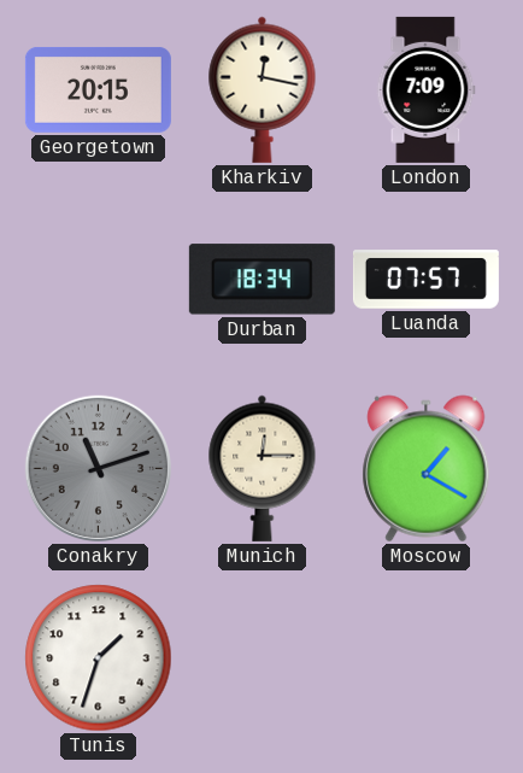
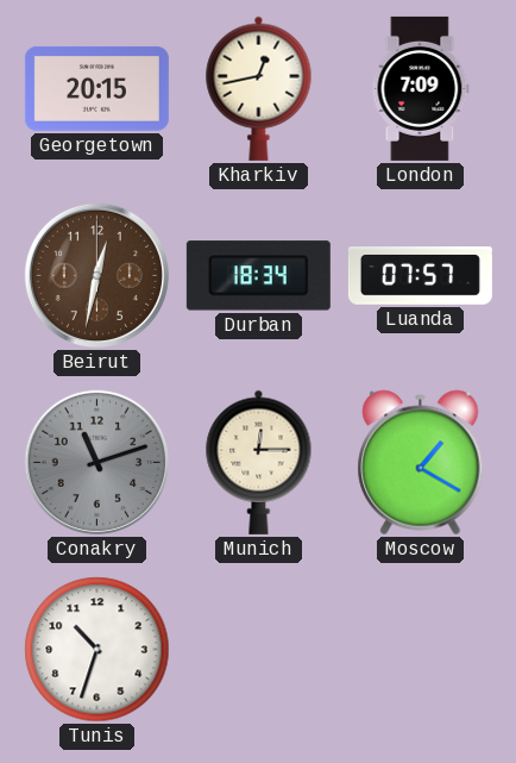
Kharkiv: 12:17 -> 12:43 (259, 88)
Beirut: none -> 12:32 (96, 275)
Tunis: 1:33 -> 10:33 (97, 650)
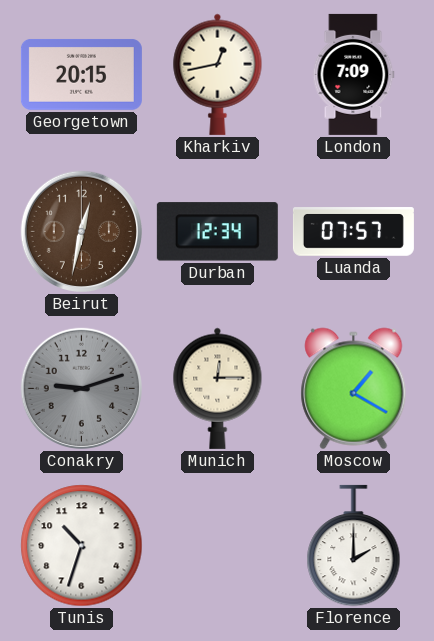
Durban: 18:34 -> 12:34 (217, 232)
Conakry: 11:12 -> 9:12 (81, 388)
Florence: none -> 2:00 (354, 546)
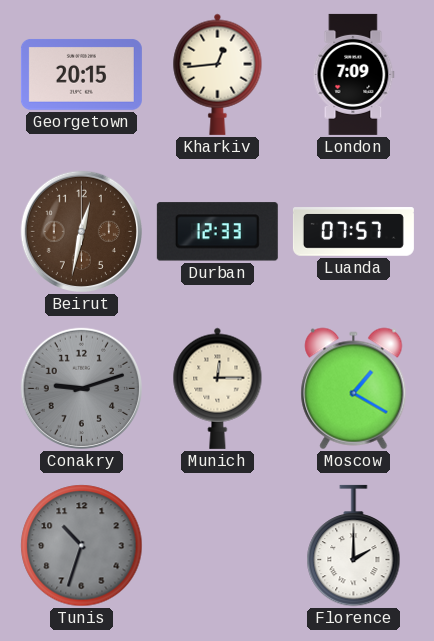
Kharkiv: 12:43 -> 12:44 (218, 74)
Durban: 12:34 -> 12:33 (217, 232)
Tunis dial: white -> grey (82, 546)
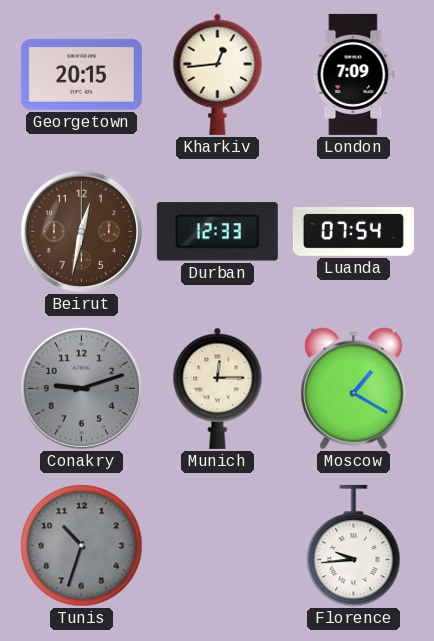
Luanda: 07:57 -> 07:54 (353, 232)
Florence: 2:00 -> 9:44 (354, 546)
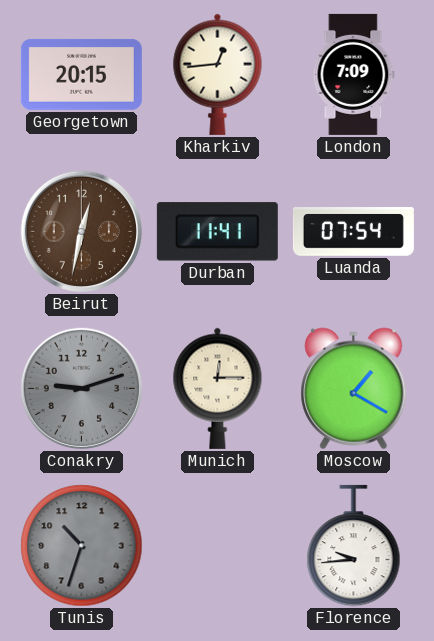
Durban: 12:33 -> 11:41 (217, 232)
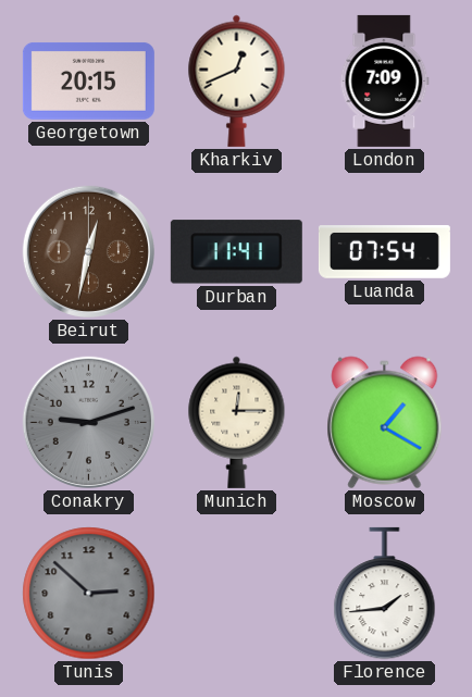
Kharkiv: 12:44 -> 12:41 (237, 80)
Tunis: 10:33 -> 2:52 (89, 594)
Florence: 9:44 -> 1:44 (385, 594)
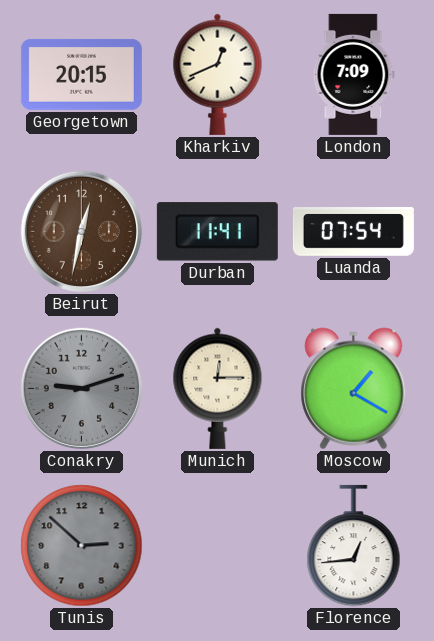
Florence: 1:44 -> 12:44 (354, 546)
